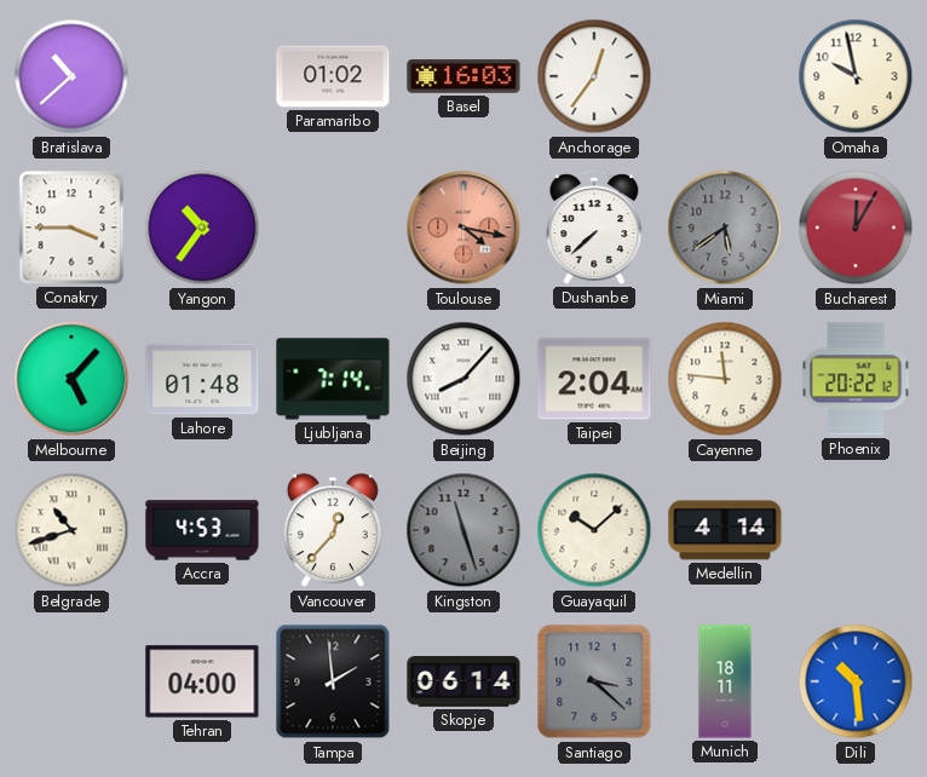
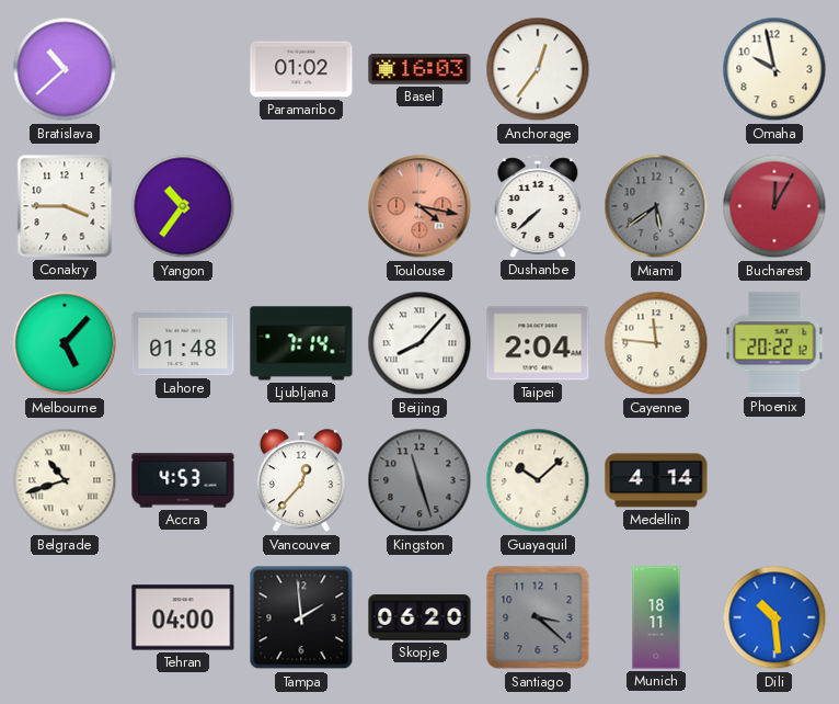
Skopje: 06:14 -> 06:20 (420, 617)
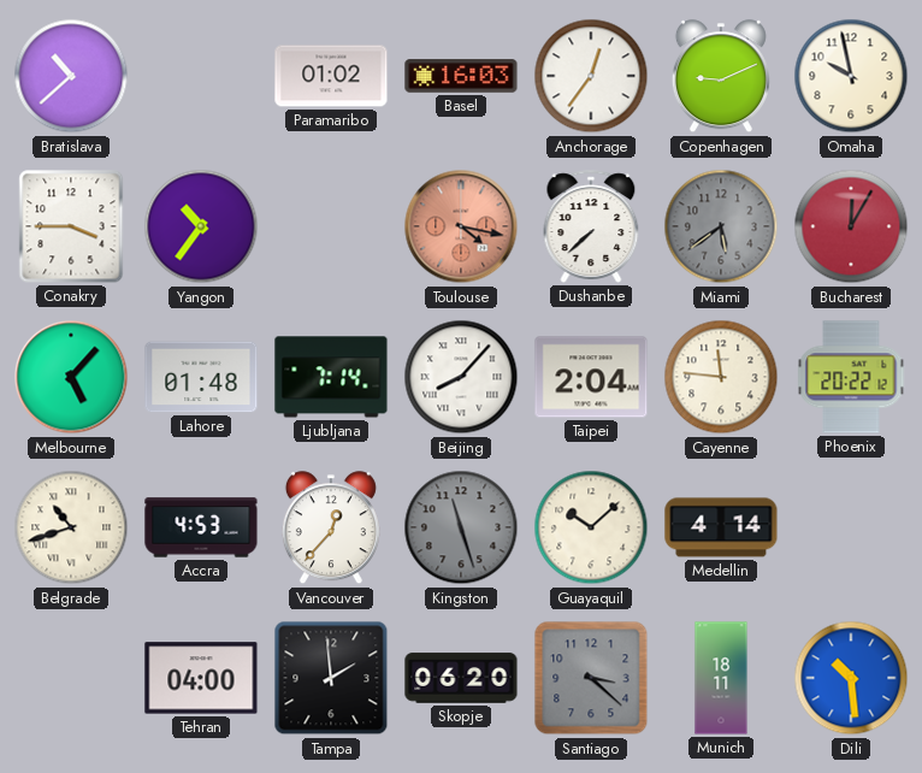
Copenhagen: none -> 9:11 (721, 77)
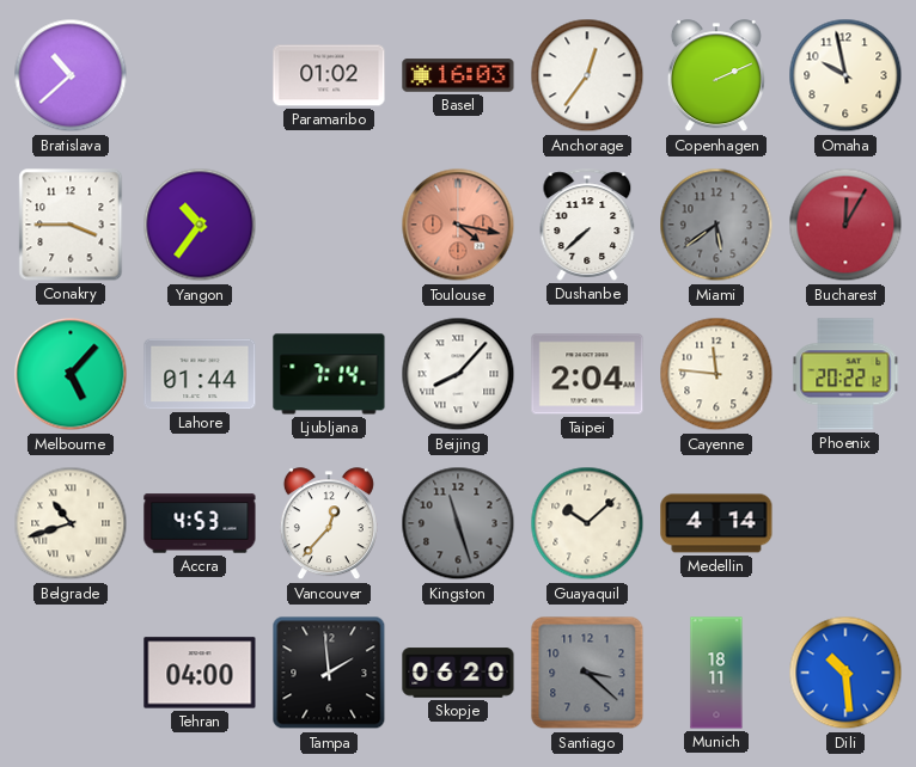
Copenhagen: 9:11 -> 2:11 (716, 76)
Lahore: 01:48 -> 01:44 (200, 374)
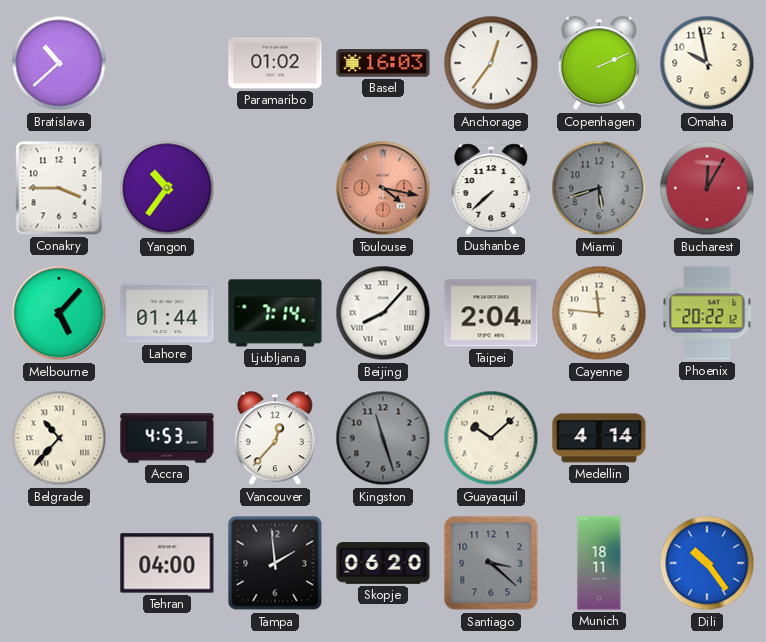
Miami: 5:39 -> 5:42 (599, 188)
Belgrade: 10:42 -> 10:37 (59, 438)
Dili: 10:29 -> 10:24 (707, 563)
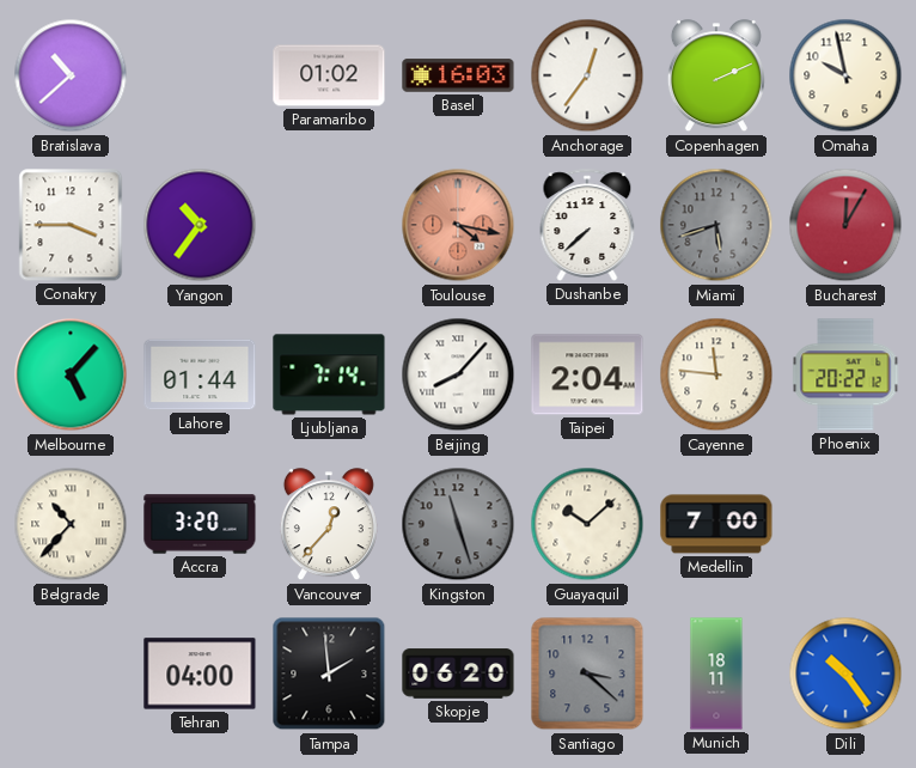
Accra: 4:53 -> 3:20 (200, 524)
Medellin: 4:14 -> 7:00 (716, 524)
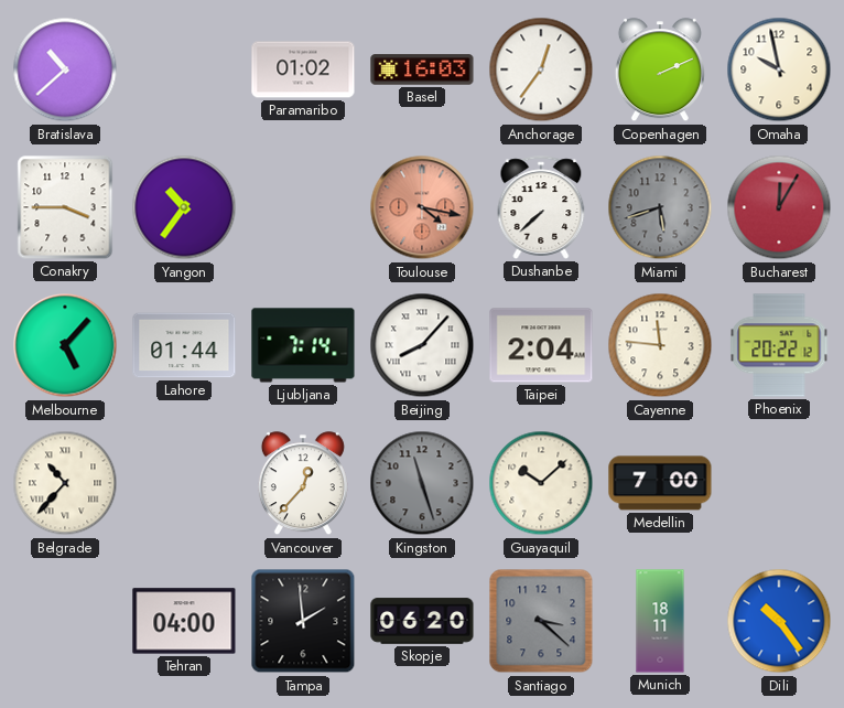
Accra: 3:20 -> none (200, 524)
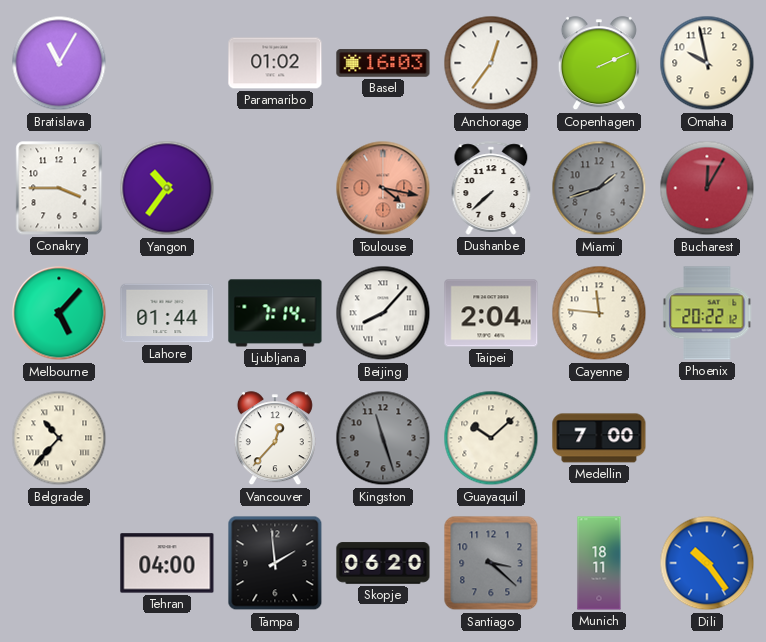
Bratislava: 10:38 -> 11:05 (59, 63)
Miami: 5:42 -> 1:42 (599, 188)
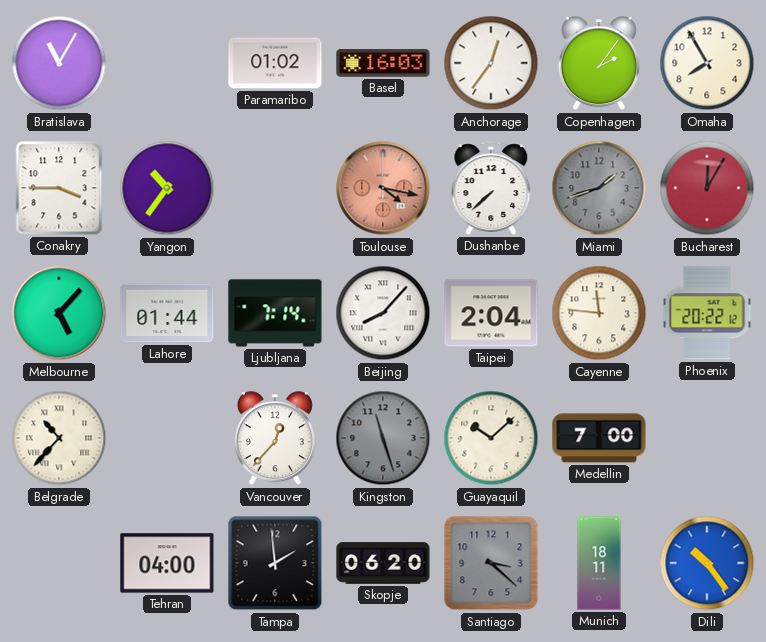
Copenhagen: 2:11 -> 2:06 (599, 64)
Omaha: 9:58 -> 7:55 (707, 63)
